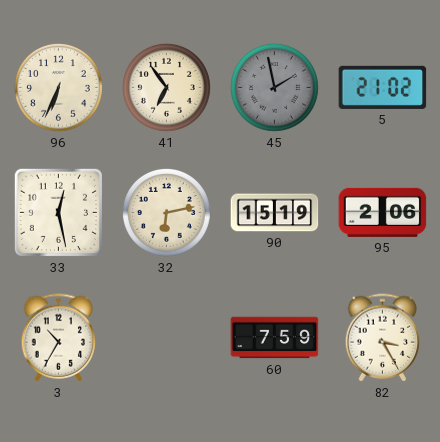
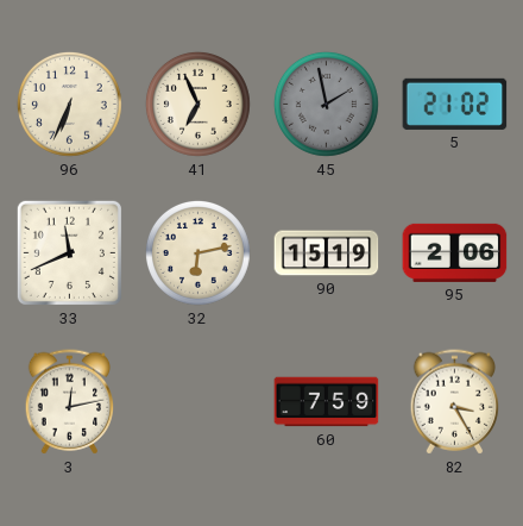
41: 6:54 -> 6:56 (197, 104)
33: 12:28 -> 11:41 (69, 252)
3: 10:35 -> 12:13 (70, 402)
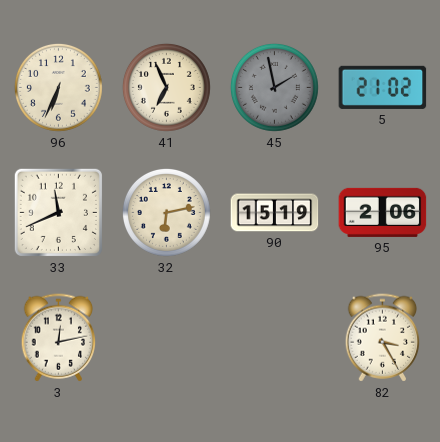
60: 7:59 -> none (327, 402)
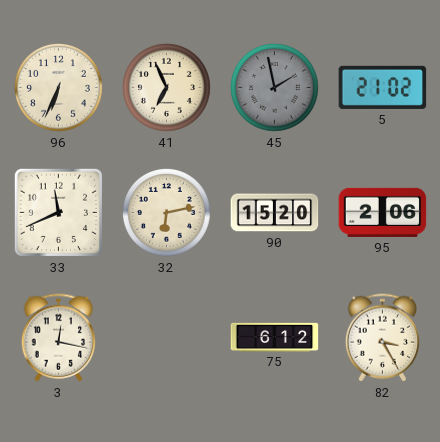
90: 15:19 -> 15:20 (275, 213)
3: 12:13 -> 12:17 (59, 338)
75: none -> 6:12 (275, 337)
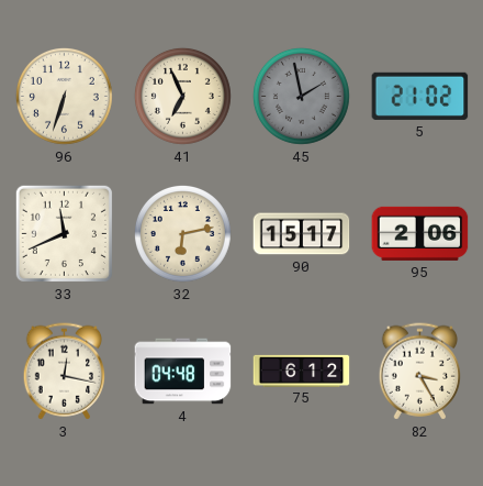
96: 6:34 -> 6:33 (64, 96)
90: 15:20 -> 15:17 (302, 234)
4: none -> 04:48 (183, 372)
